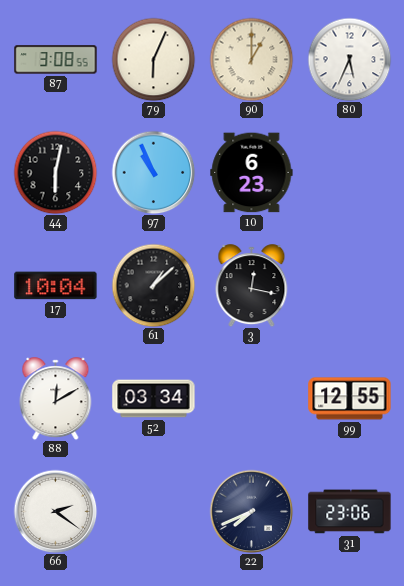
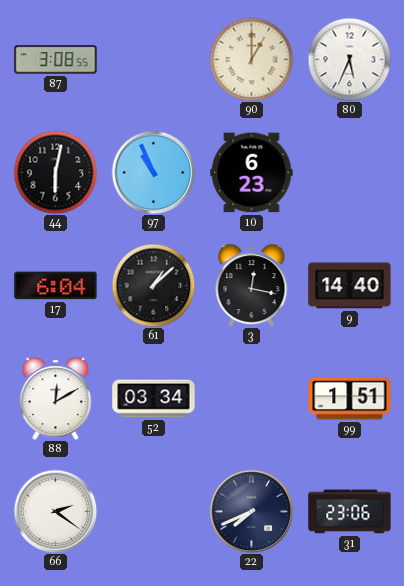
79: 6:04 -> none (153, 59)
17: 10:04 -> 6:04 (56, 286)
9: none -> 14:40 (350, 286)
99: 12:55 -> 1:51 (350, 399)
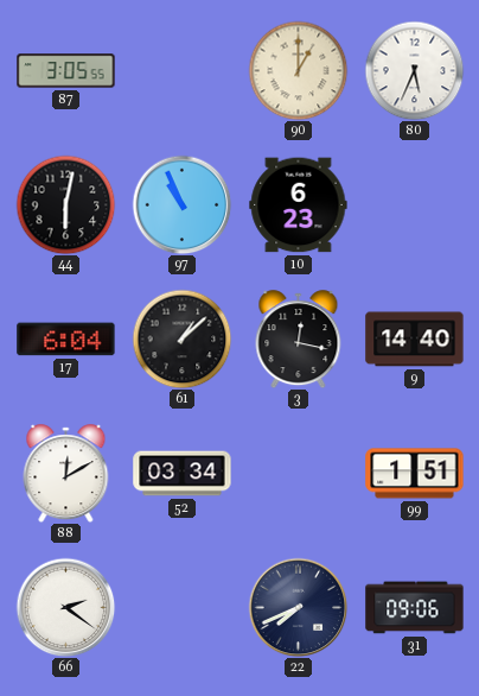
87: 3:08 -> 3:05 (66, 71)
31: 23:06 -> 09:06 (415, 608)
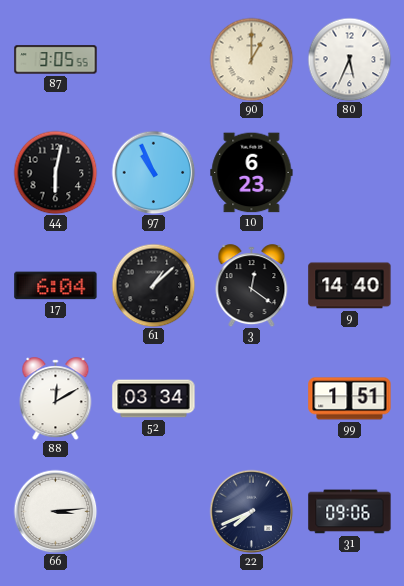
3: 12:17 -> 12:21 (252, 286)
66: 2:21 -> 3:14 (55, 511)
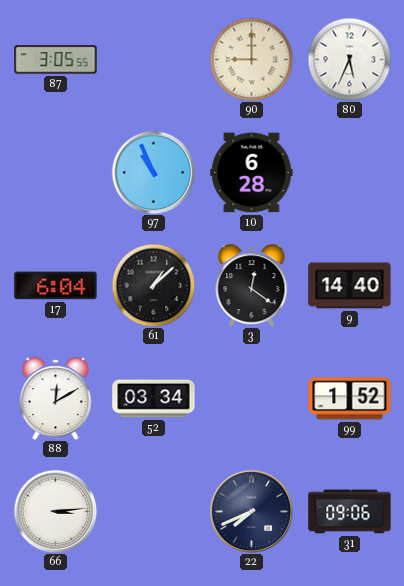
90: 1:00 -> 9:00 (251, 59)
44: 6:02 -> none (55, 172)
10: 6:23 -> 6:28 (252, 173)
99: 1:51 -> 1:52 (350, 399)
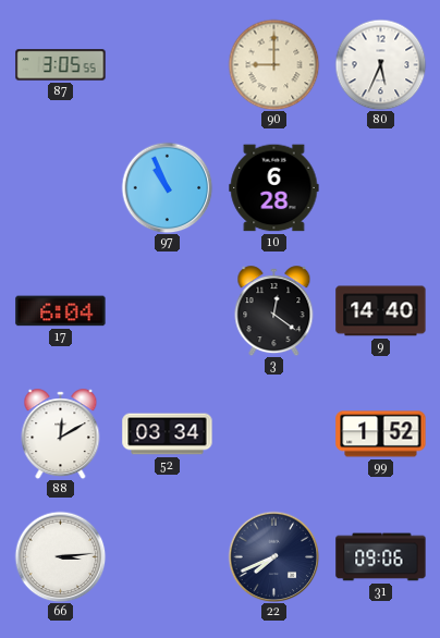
61: 1:08 -> none (153, 285)
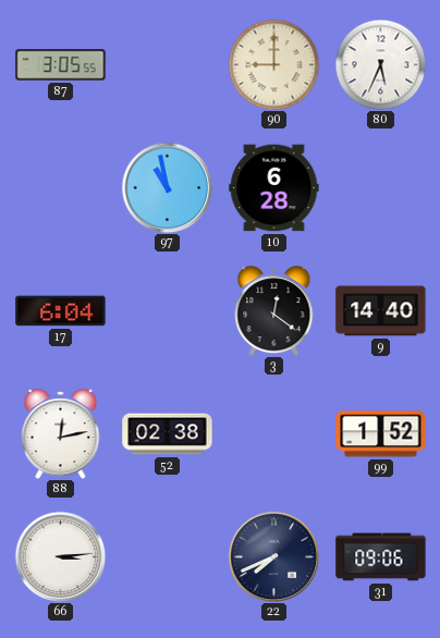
97: 10:56 -> 10:58 (167, 187)
88: 12:10 -> 12:13 (61, 434)
52: 03:34 -> 02:38 (168, 434)
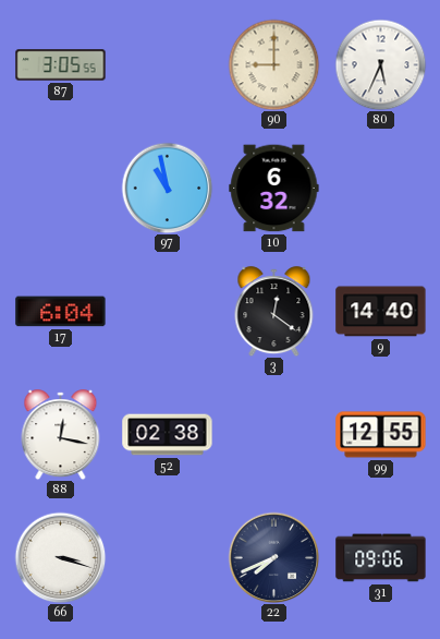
10: 6:28 -> 6:32 (274, 189)
88: 12:13 -> 12:17 (61, 435)
99: 1:52 -> 12:55 (381, 435)
66: 3:14 -> 3:18 (60, 557)
